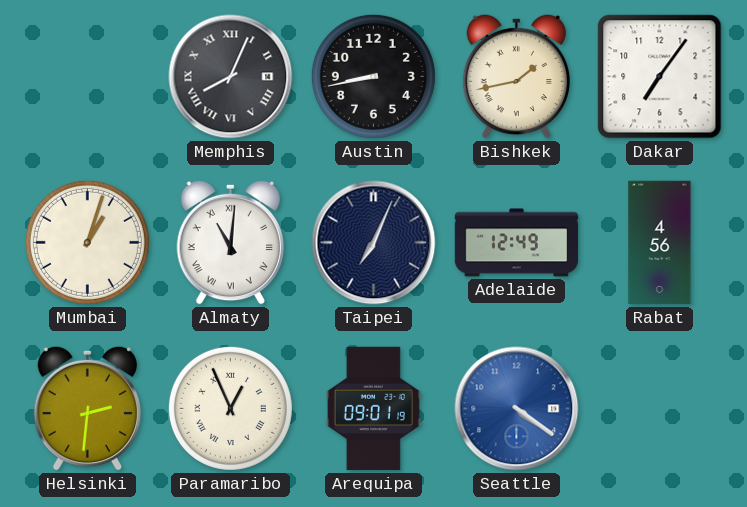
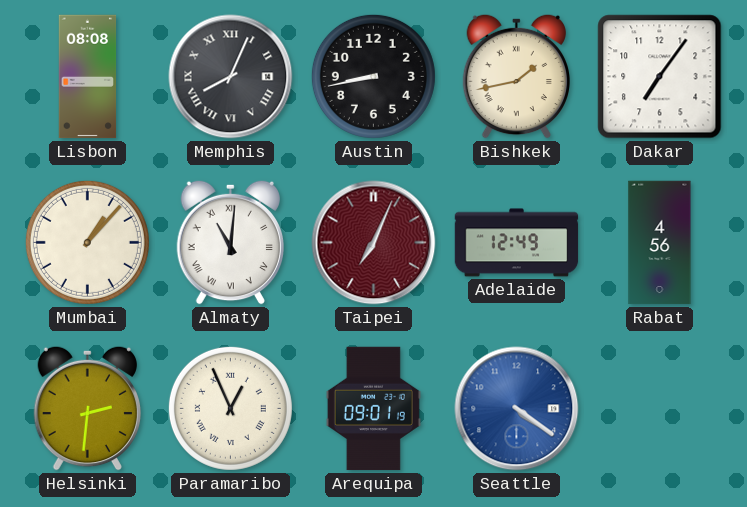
Lisbon: none -> 08:08 (88, 77)
Mumbai: 1:03 -> 1:07 (87, 242)
Taipei dial: navy -> burgundy (374, 243)
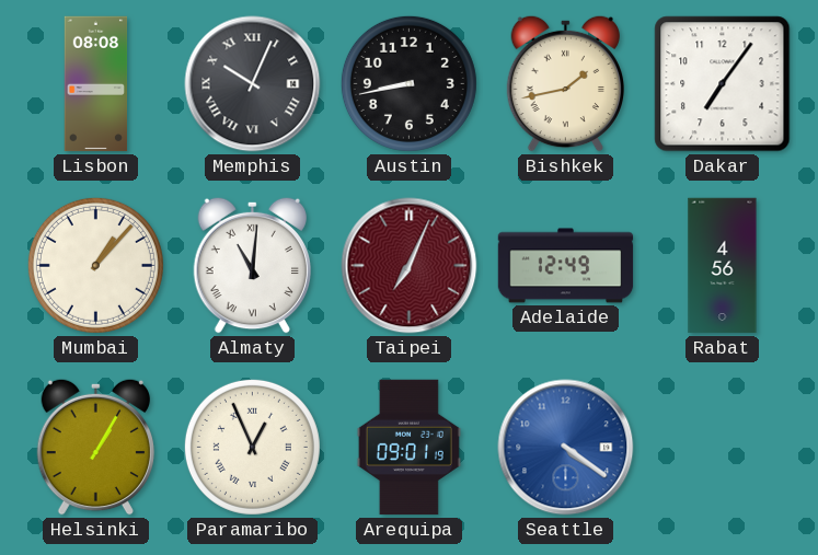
Memphis: 8:04 -> 10:04 (253, 84)
Helsinki: 2:31 -> 1:05 (95, 447)
